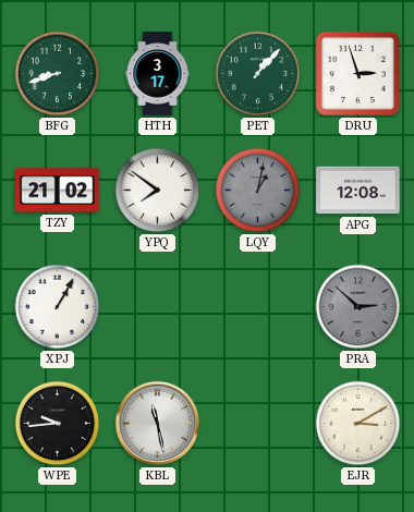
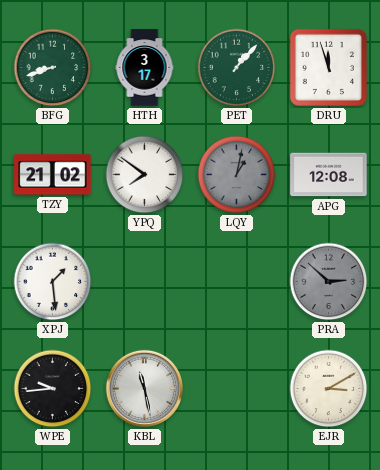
DRU: 2:57 -> 11:57 (328, 67)
XPJ: 1:05 -> 1:29 (53, 282)
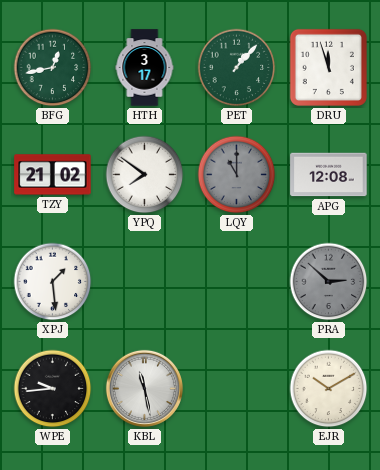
BFG: 8:42 -> 12:43 (53, 68)
LQY: 1:02 -> 11:00 (237, 175)
EJR: 3:10 -> 10:10 (329, 389)
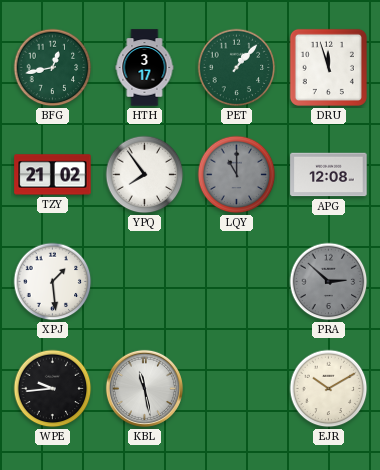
YPQ: 7:51 -> 7:54 (145, 175)
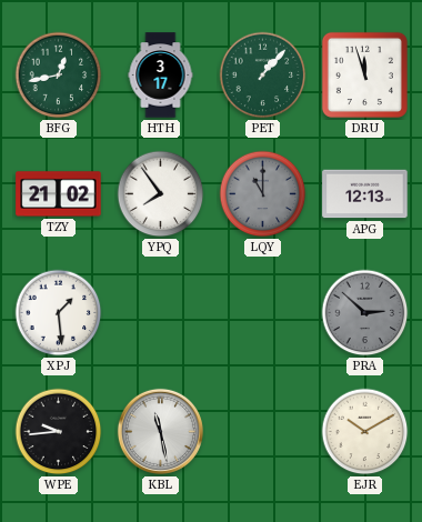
APG: 12:08 -> 12:13 (365, 194)
